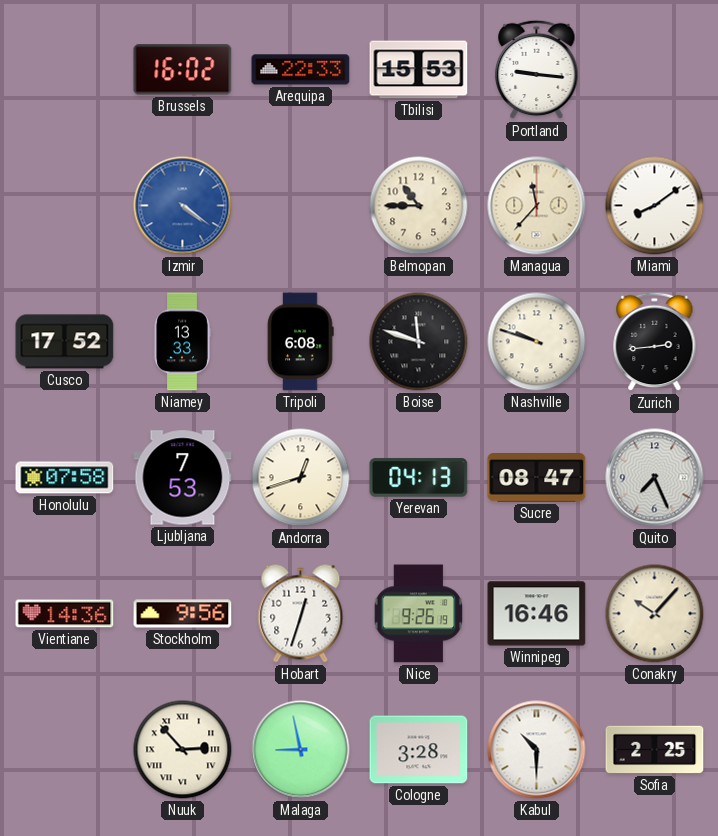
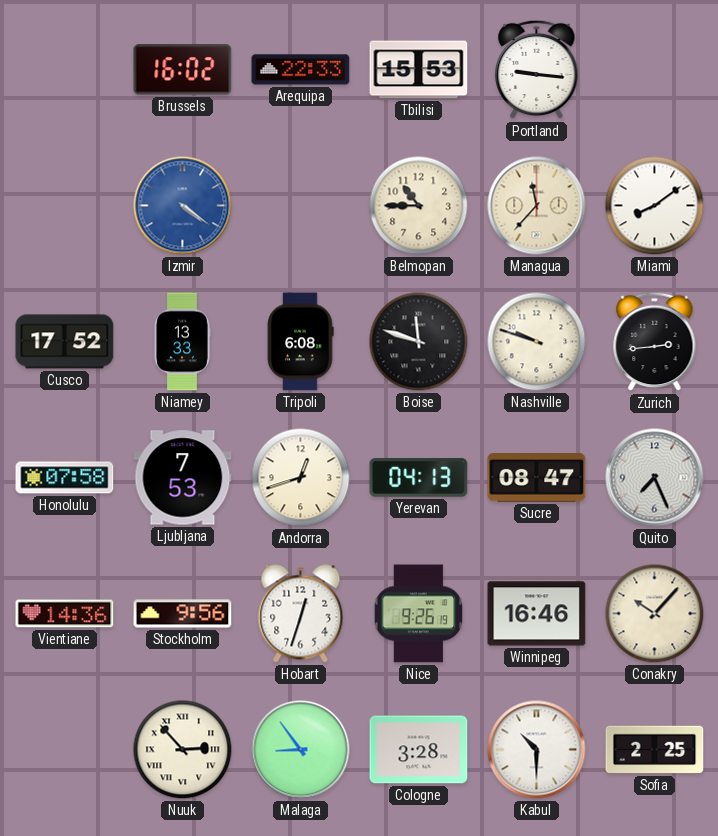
Malaga: 8:58 -> 8:54 (301, 750)
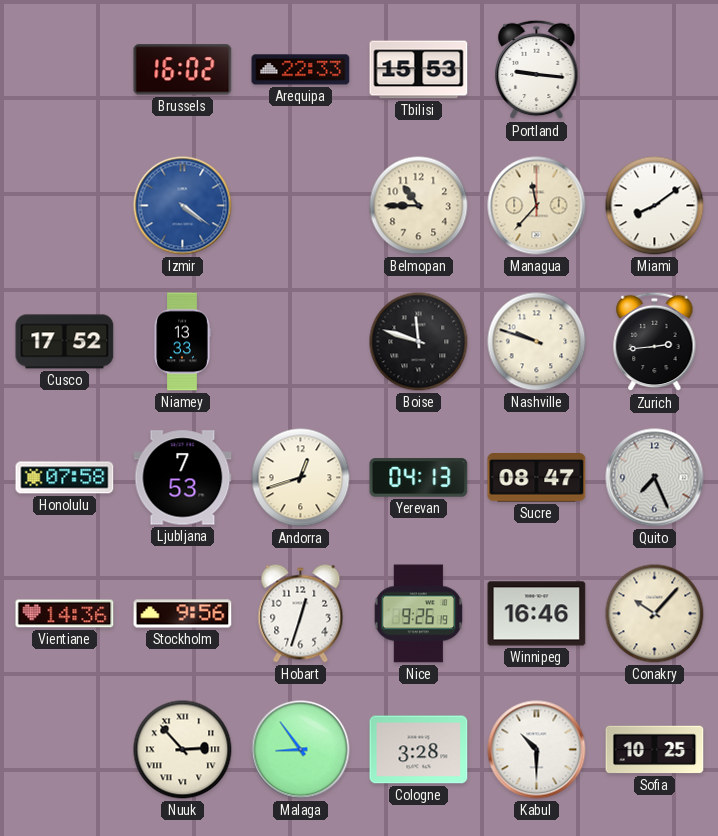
Tripoli: 6:08 -> none (300, 342)
Sofia: 2:25 -> 10:25 (655, 750)
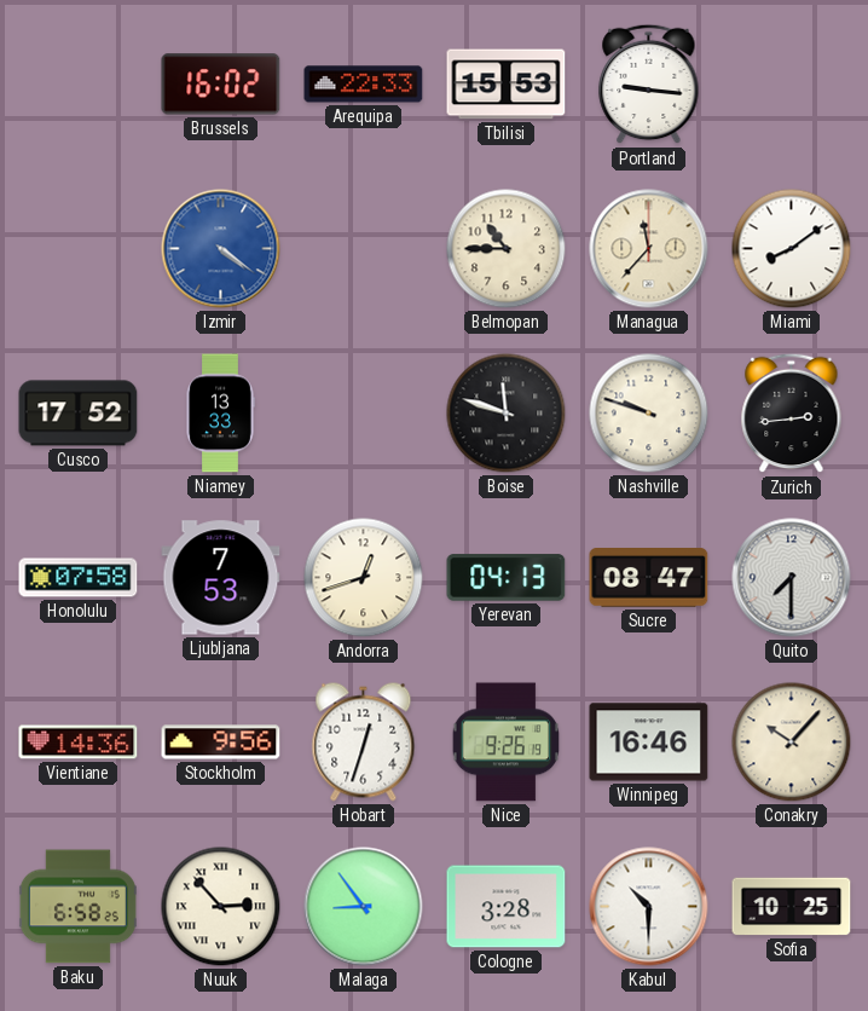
Quito: 7:26 -> 7:30 (792, 578)
Baku: none -> 6:58 (77, 907)
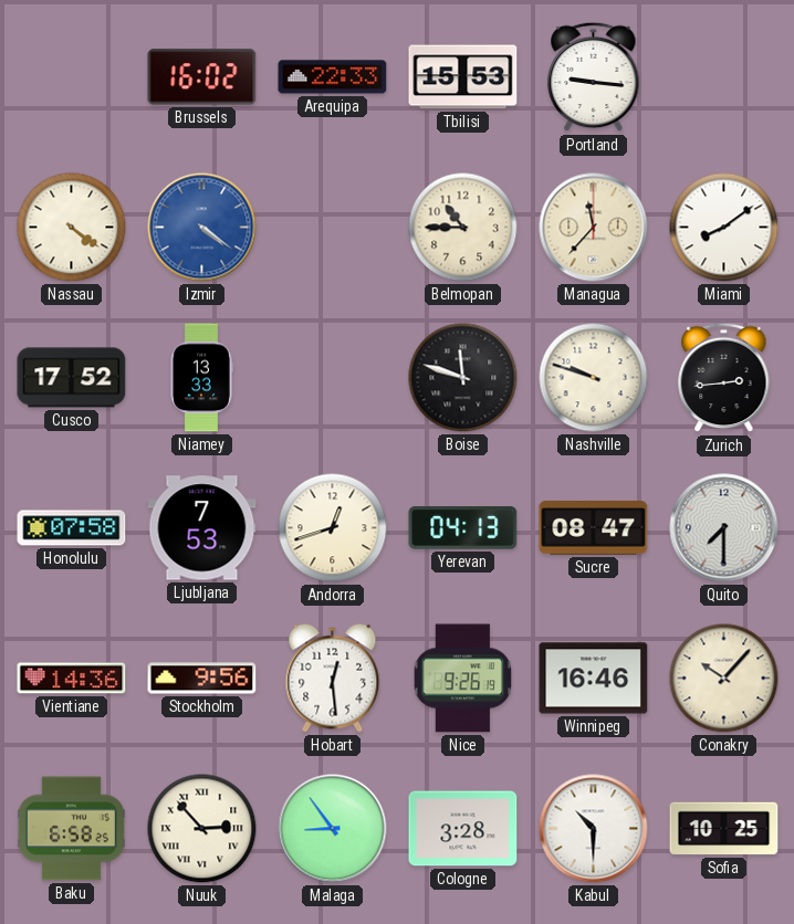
Nassau: none -> 4:21 (72, 228)
Hobart: 12:33 -> 12:29 (333, 679)
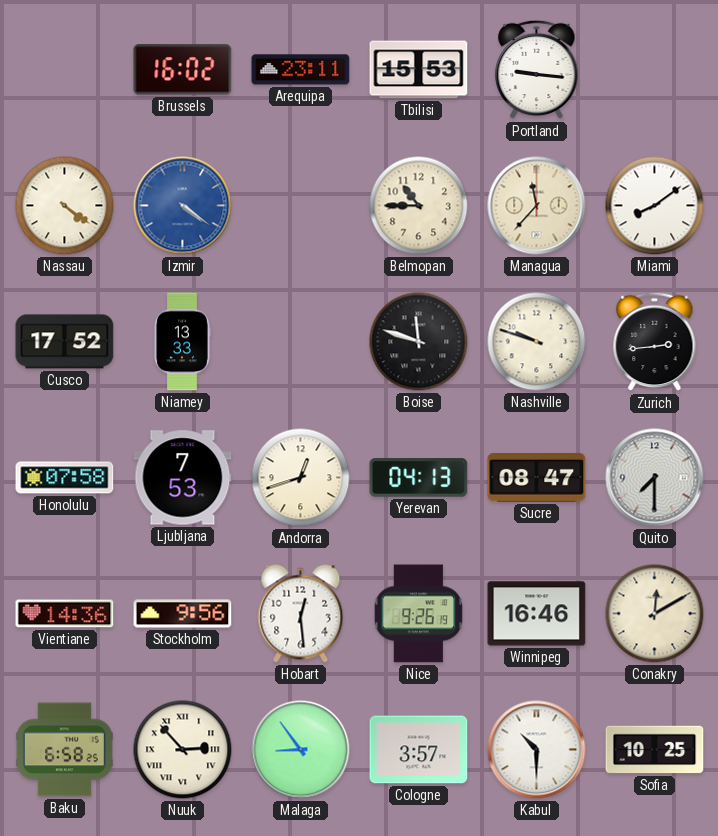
Arequipa: 22:33 -> 23:11 (301, 70)
Conakry: 10:07 -> 12:10 (655, 614)
Cologne: 3:28 -> 3:57 (419, 750)
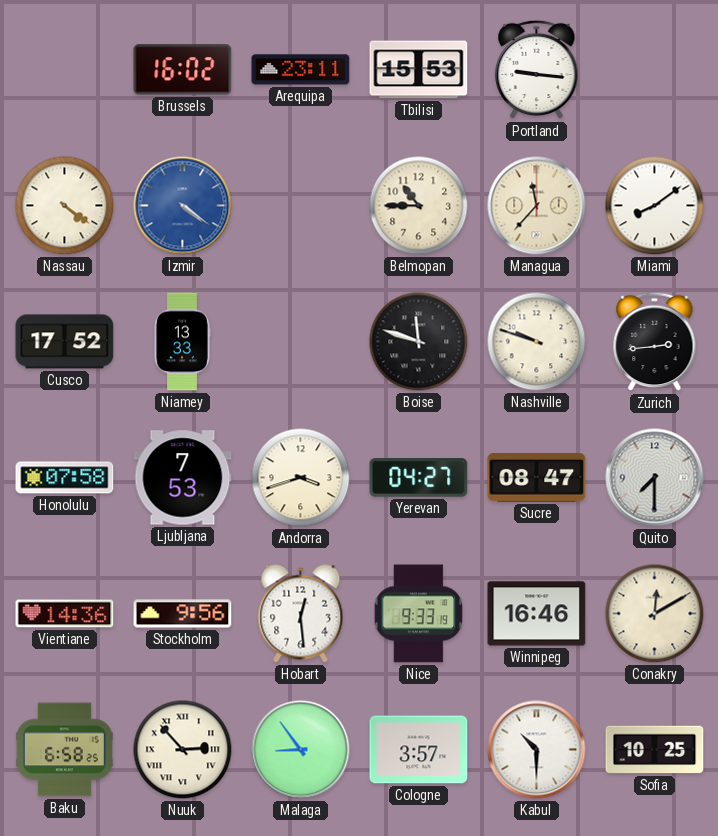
Andorra: 12:42 -> 3:42 (301, 478)
Yerevan: 04:13 -> 04:27 (419, 478)
Nice: 9:26 -> 9:33 (419, 614)
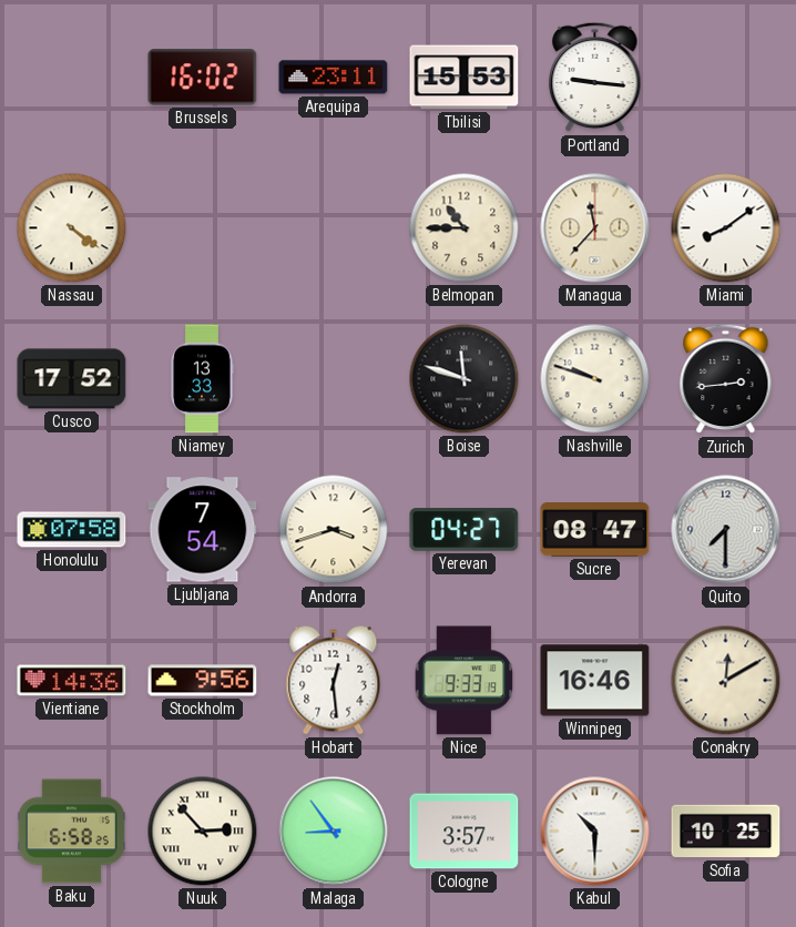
Izmir: 4:21 -> none (183, 206)
Ljubljana: 7:53 -> 7:54 (203, 530)
